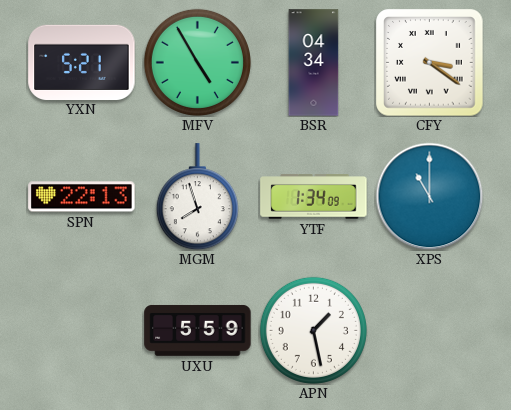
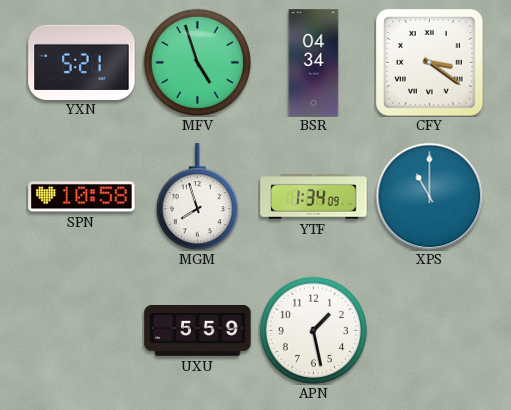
MFV: 4:55 -> 4:57 (197, 62)
SPN: 22:13 -> 10:58 (82, 197)
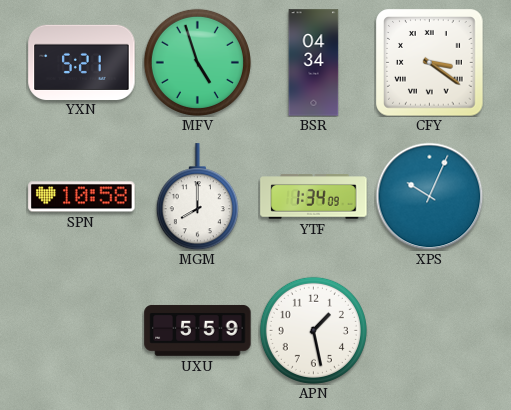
MGM: 7:57 -> 8:00 (197, 197)
XPS: 11:00 -> 10:04 (429, 196)
